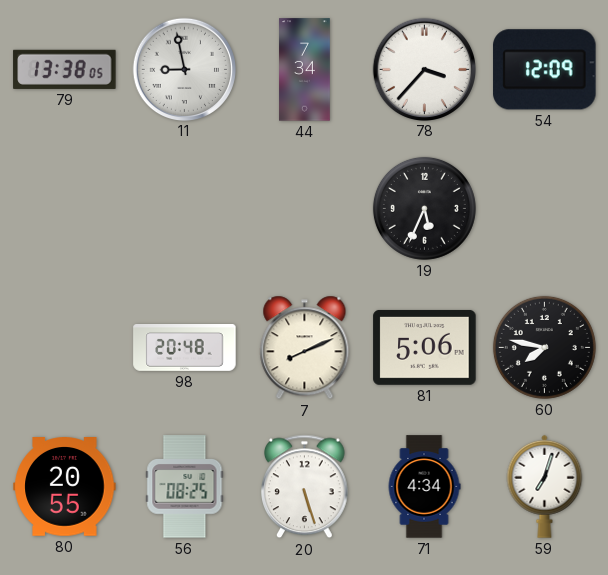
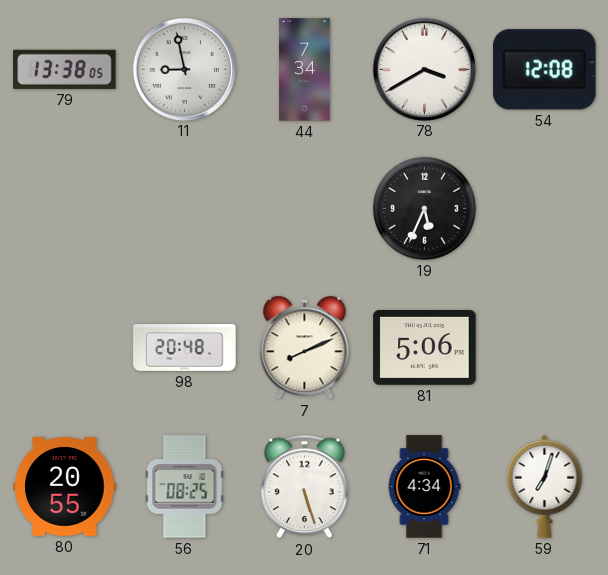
78: 3:37 -> 3:40 (424, 69)
54: 12:09 -> 12:08 (545, 70)
60: 7:47 -> none (544, 347)
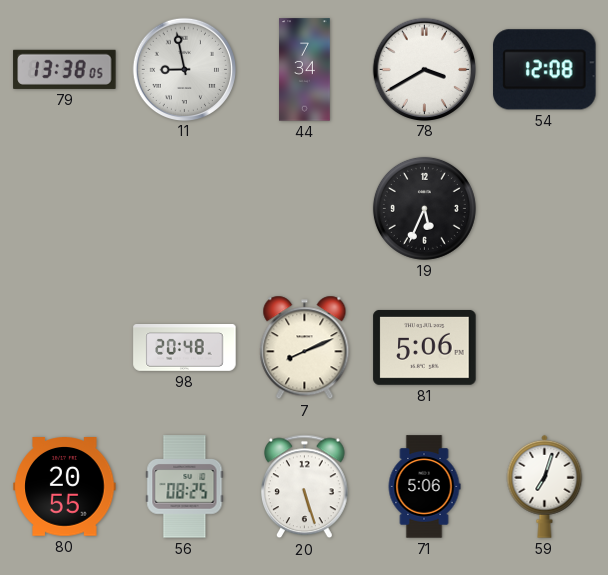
71: 4:34 -> 5:06 (424, 487)
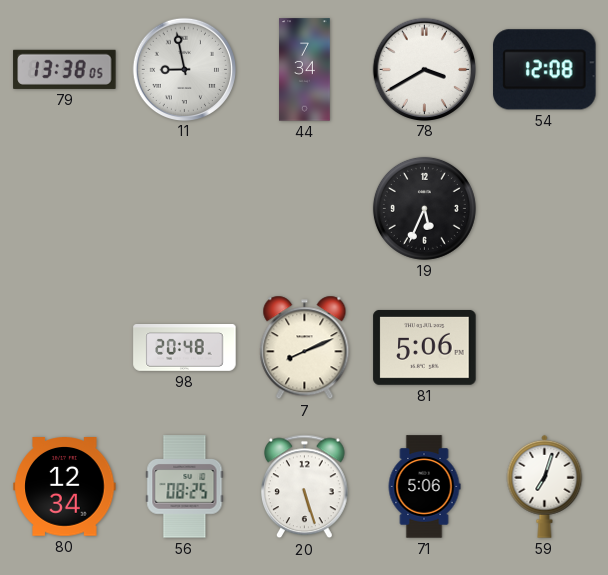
80: 20:55 -> 12:34 (65, 487)
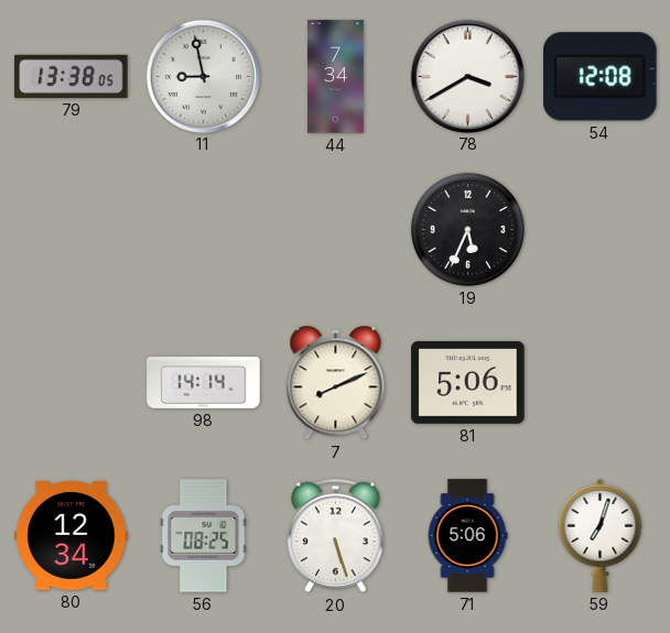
98: 20:48 -> 14:14 (204, 383)
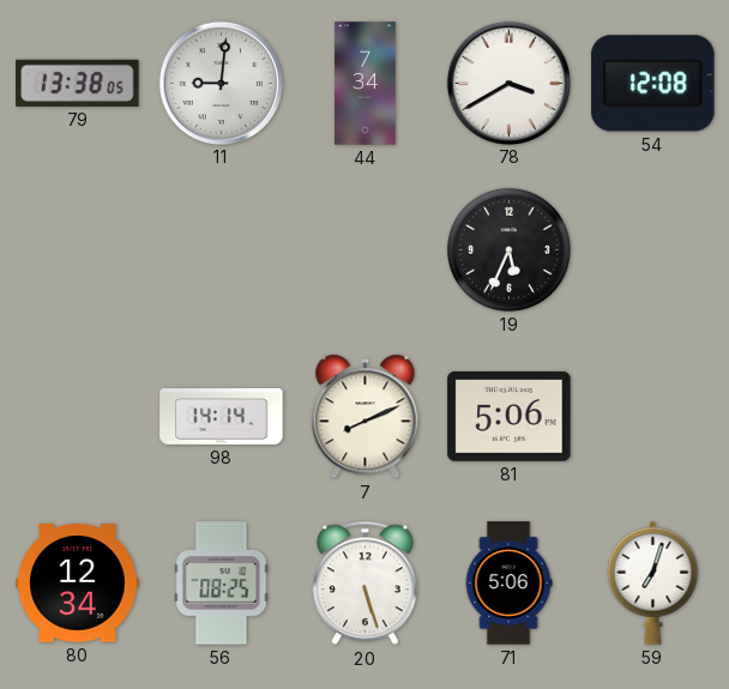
11: 8:58 -> 9:01 (221, 83)
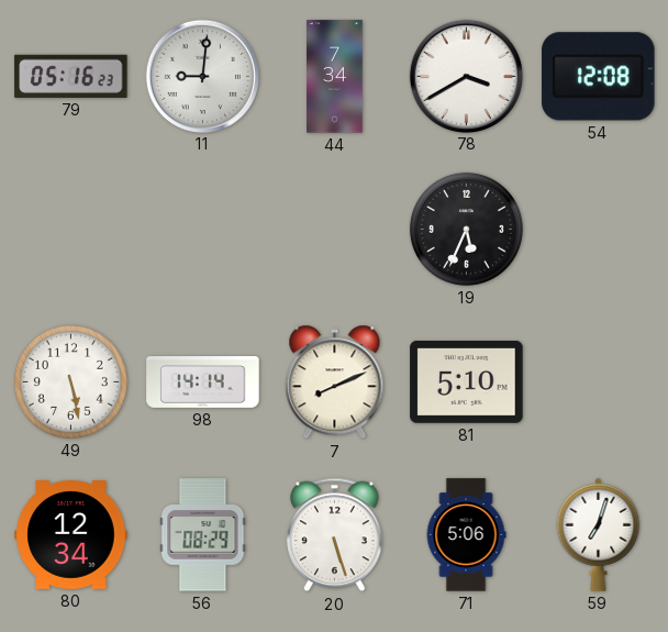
79: 13:38 -> 05:16 (71, 76)
49: none -> 5:28 (70, 381)
81: 5:06 -> 5:10 (467, 381)
56: 08:25 -> 08:29 (203, 535)
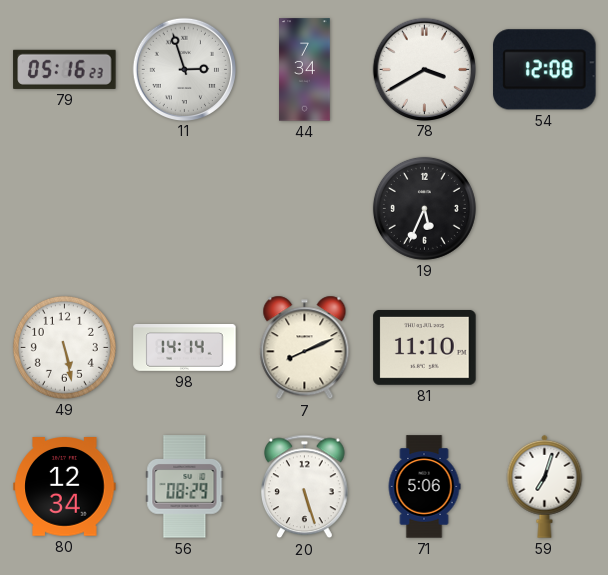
11: 9:01 -> 2:57 (184, 69)
81: 5:10 -> 11:10 (425, 347)
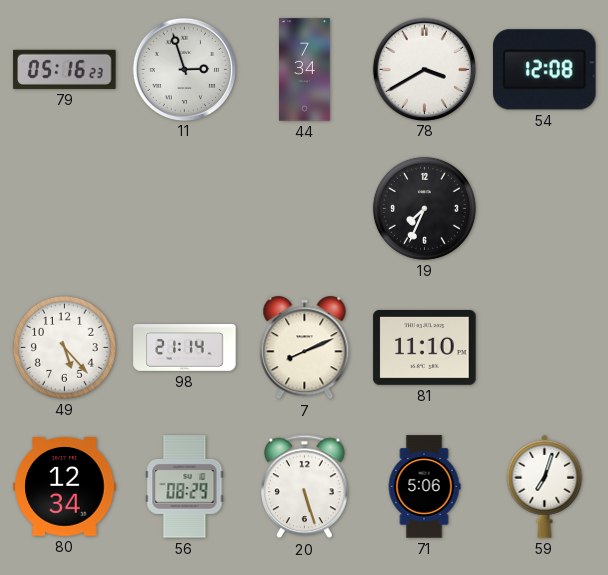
19: 5:34 -> 7:34 (424, 208)
49: 5:28 -> 5:23 (64, 347)
98: 14:14 -> 21:14 (185, 348)
